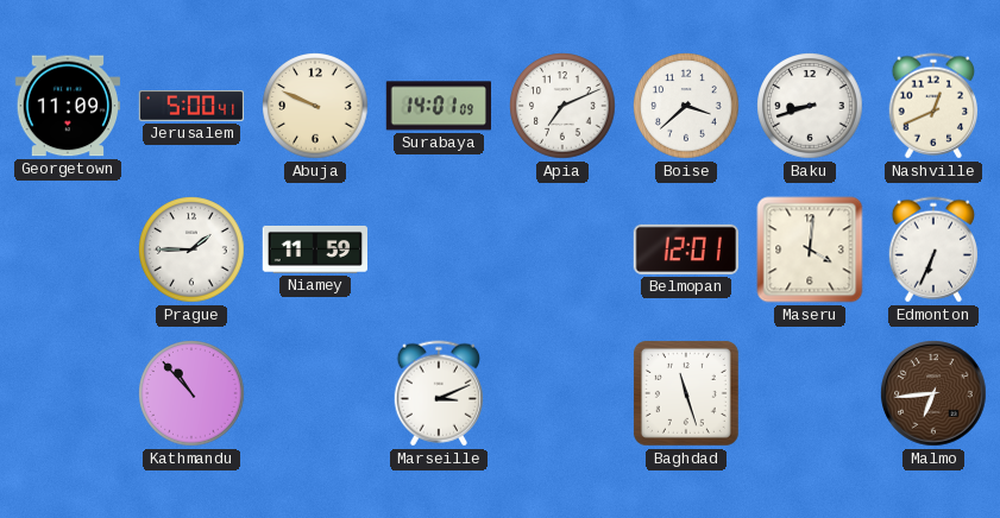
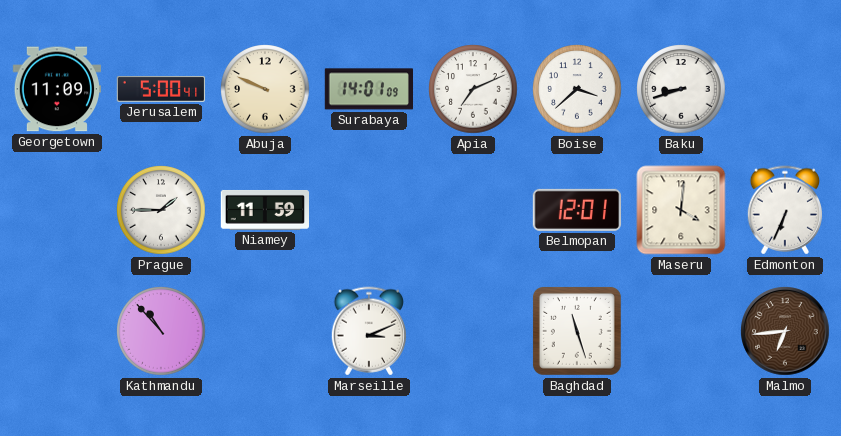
Nashville: 12:41 -> none (932, 106)
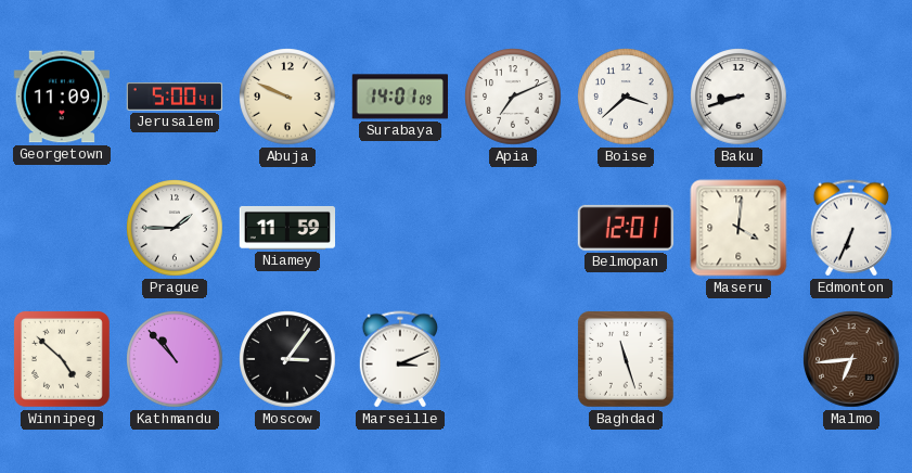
Winnipeg: none -> 4:52 (62, 359)
Moscow: none -> 3:06 (287, 359)
